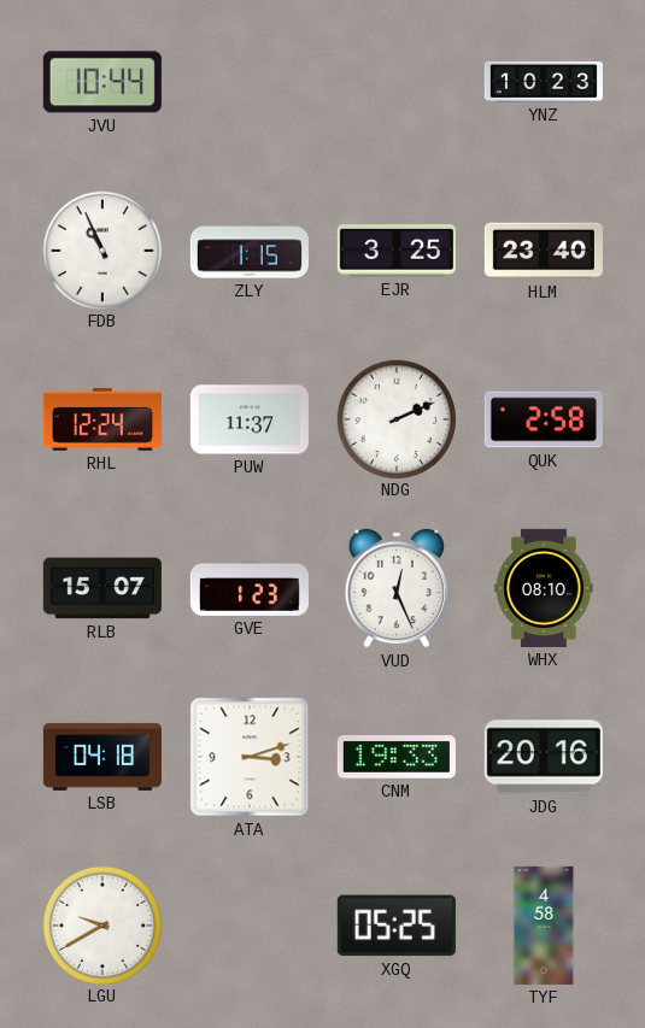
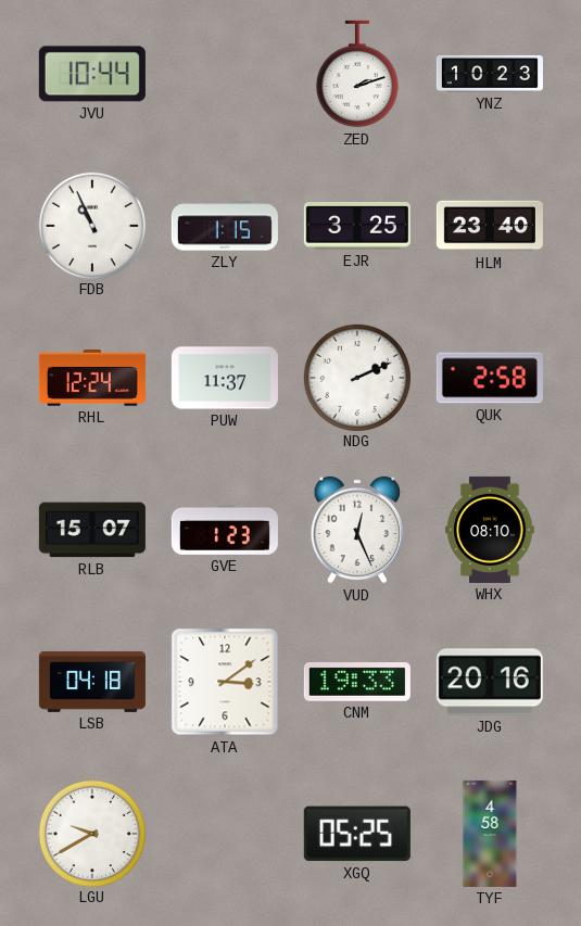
ZED: none -> 2:12 (357, 74)
ATA: 3:12 -> 3:09 (225, 682)
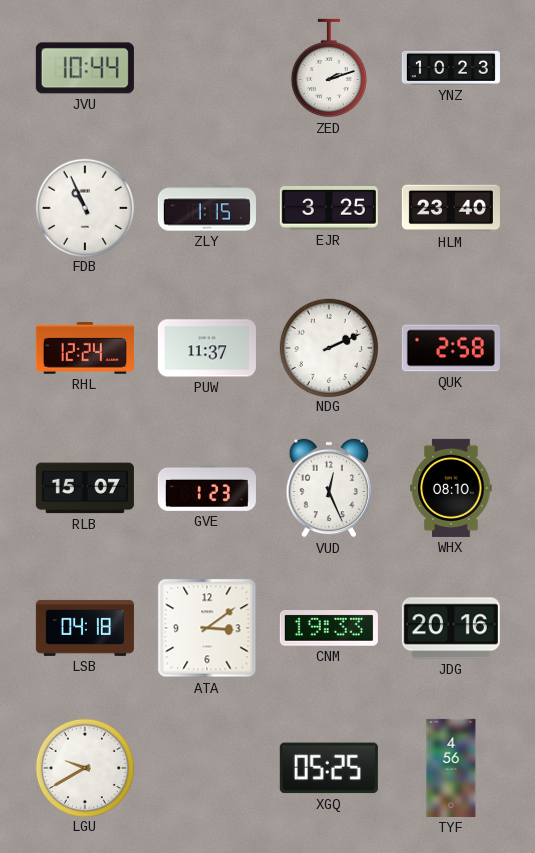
TYF: 4:58 -> 4:56 (451, 768)
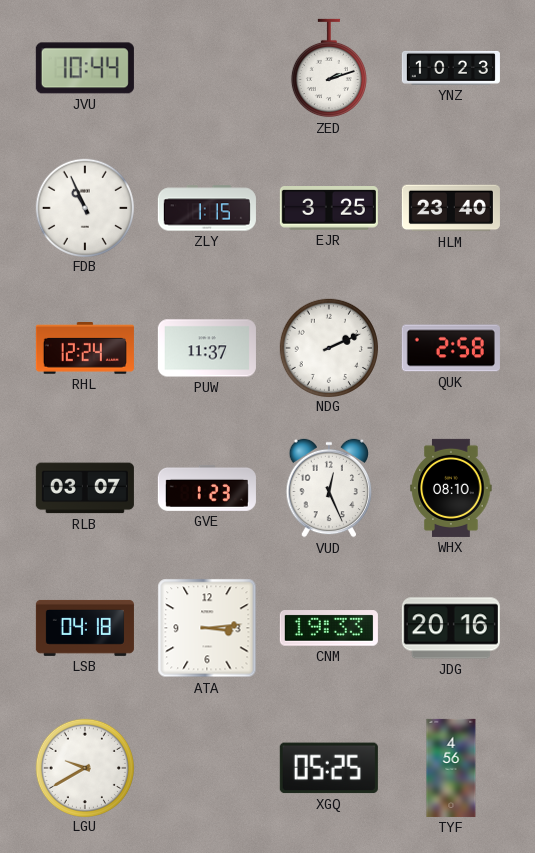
RLB: 15:07 -> 03:07 (85, 488)
ATA: 3:09 -> 3:14 (207, 628)
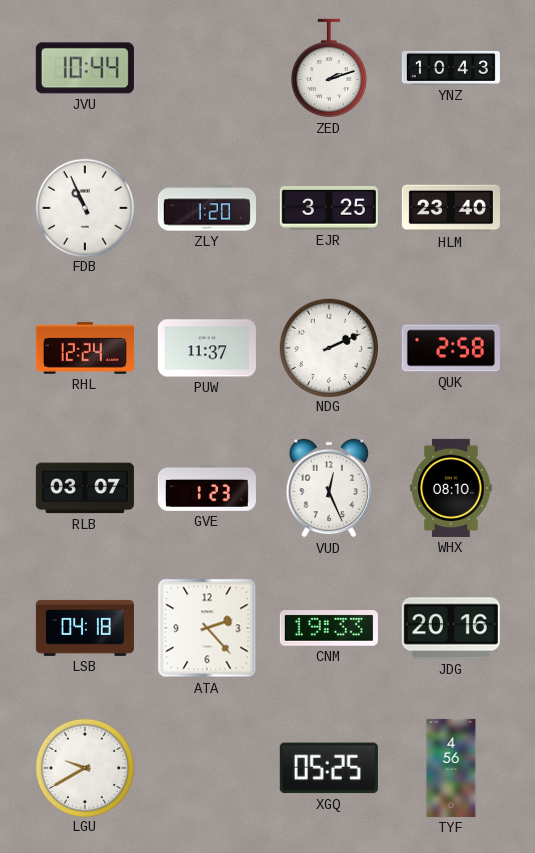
YNZ: 10:23 -> 10:43 (451, 68)
ZLY: 1:15 -> 1:20 (207, 208)
ATA: 3:14 -> 2:23 (207, 628)
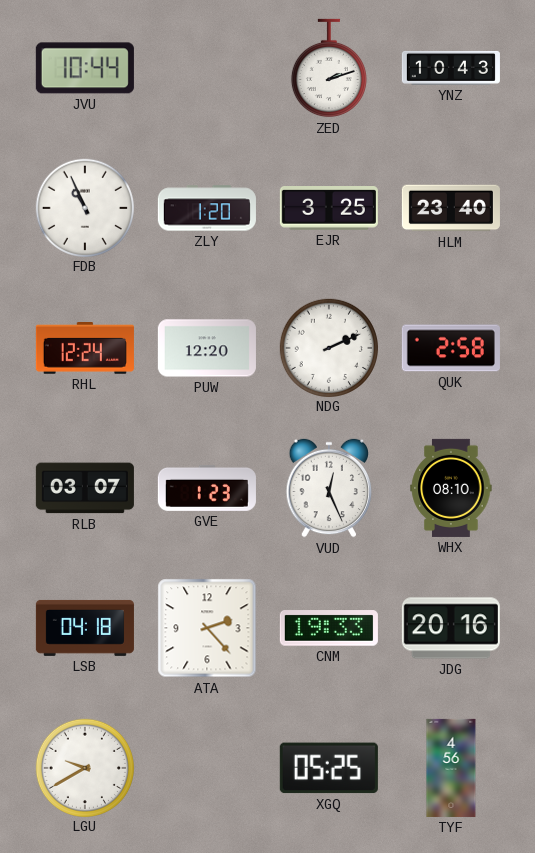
PUW: 11:37 -> 12:20 (207, 348)
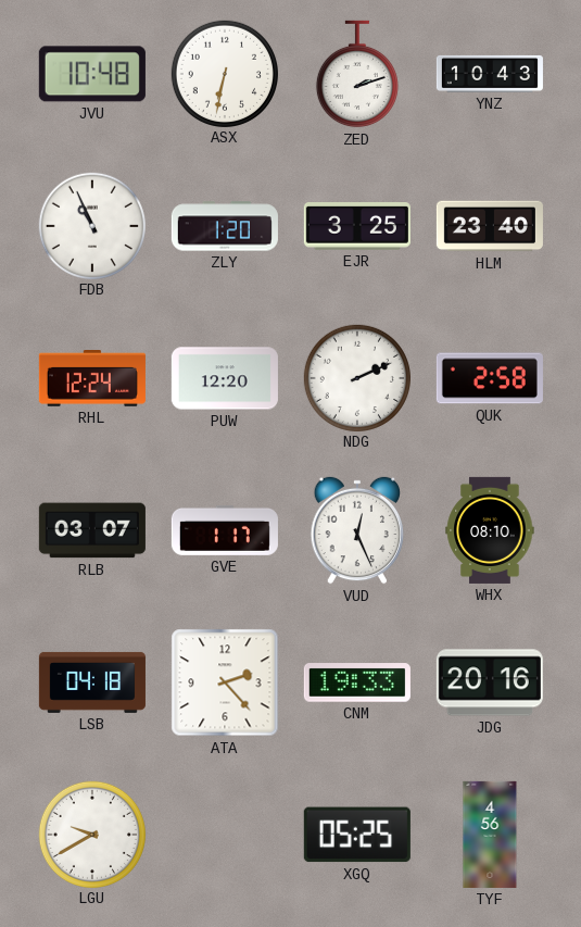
JVU: 10:44 -> 10:48 (92, 74)
ASX: none -> 6:32 (224, 73)
GVE: 1:23 -> 1:17 (225, 530)
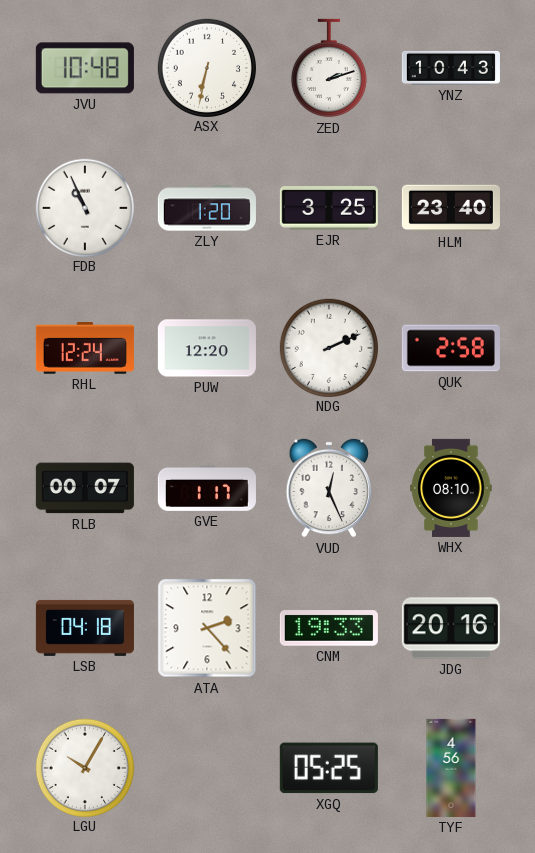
RLB: 03:07 -> 00:07 (85, 488)
LGU: 9:40 -> 10:05 (84, 767)
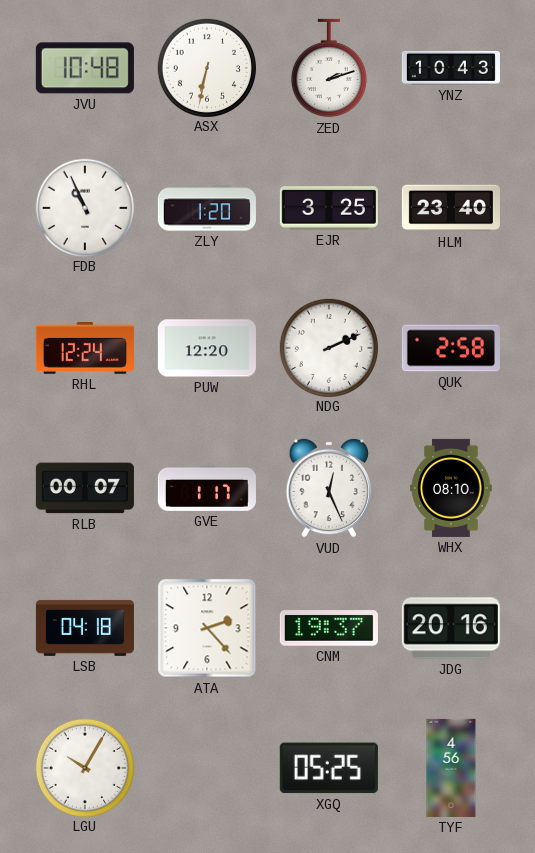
CNM: 19:33 -> 19:37 (329, 628)
